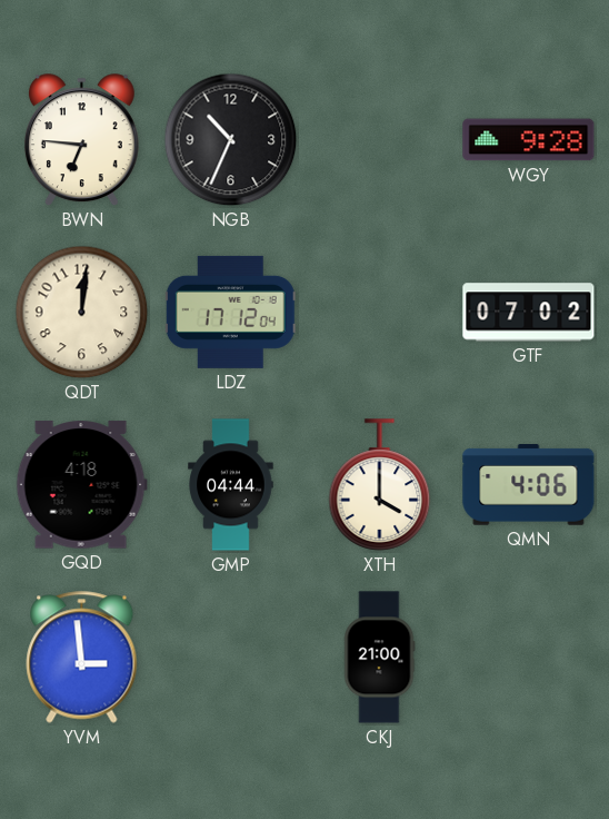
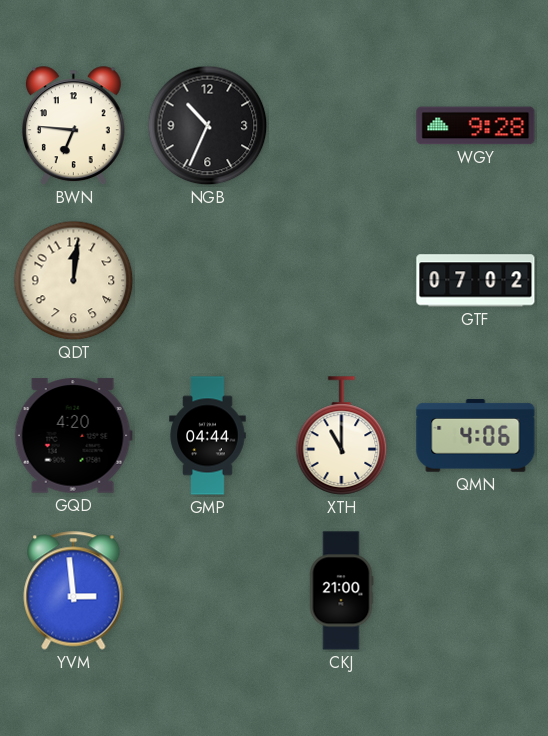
LDZ: 17:12 -> none (230, 312)
GQD: 4:18 -> 4:20 (73, 436)
XTH: 4:00 -> 11:00 (342, 436)
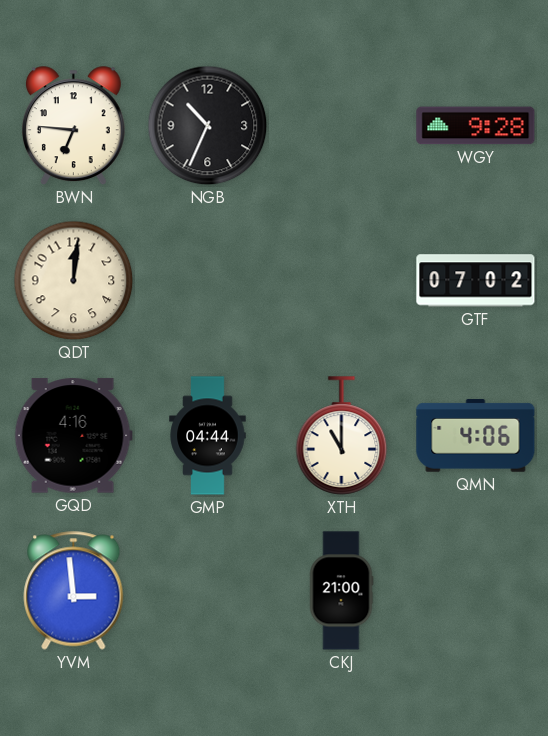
GQD: 4:20 -> 4:16 (73, 436)
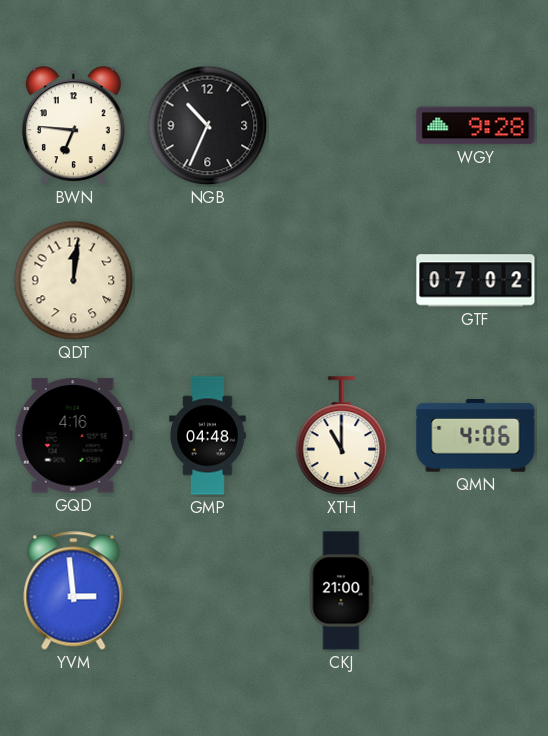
GMP: 04:44 -> 04:48 (208, 436)
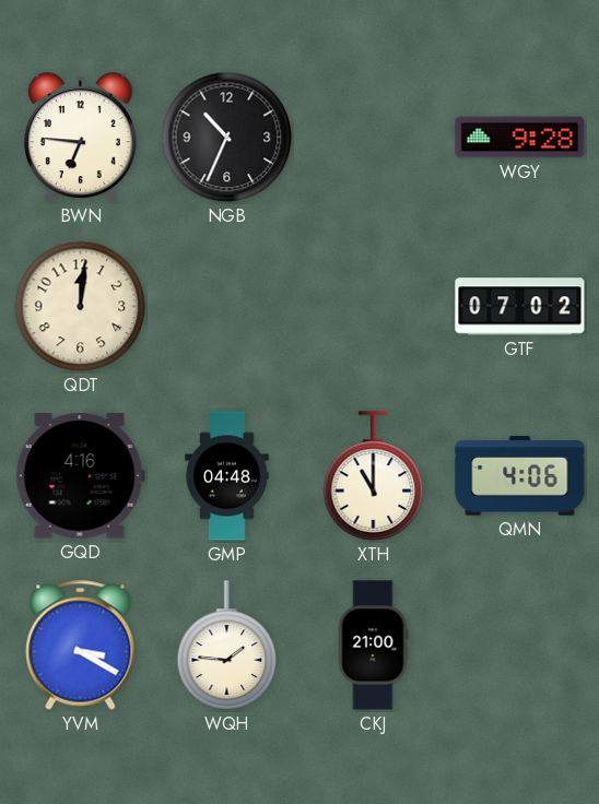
YVM: 2:59 -> 3:20 (81, 646)
WQH: none -> 1:46 (227, 646)
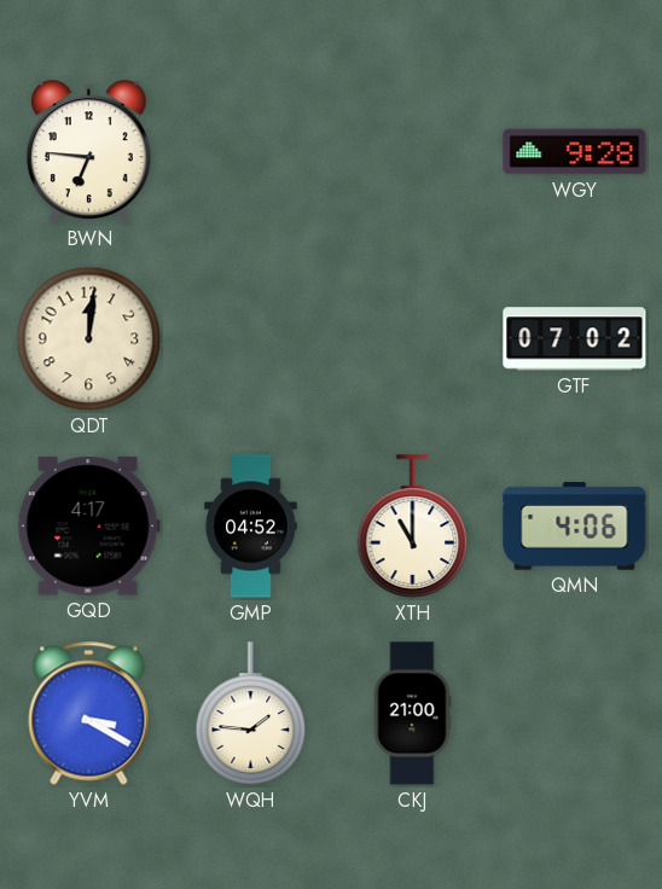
NGB: 10:34 -> none (227, 138)
GQD: 4:16 -> 4:17 (88, 527)
GMP: 04:48 -> 04:52 (251, 527)
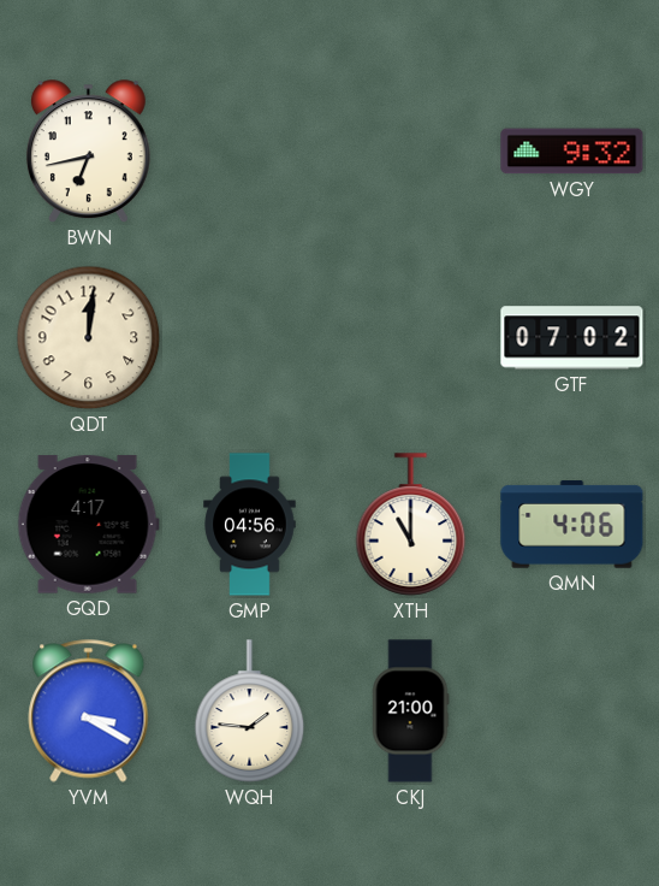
BWN: 6:46 -> 6:43 (88, 152)
WGY: 9:28 -> 9:32 (572, 152)
GMP: 04:52 -> 04:56 (250, 525)
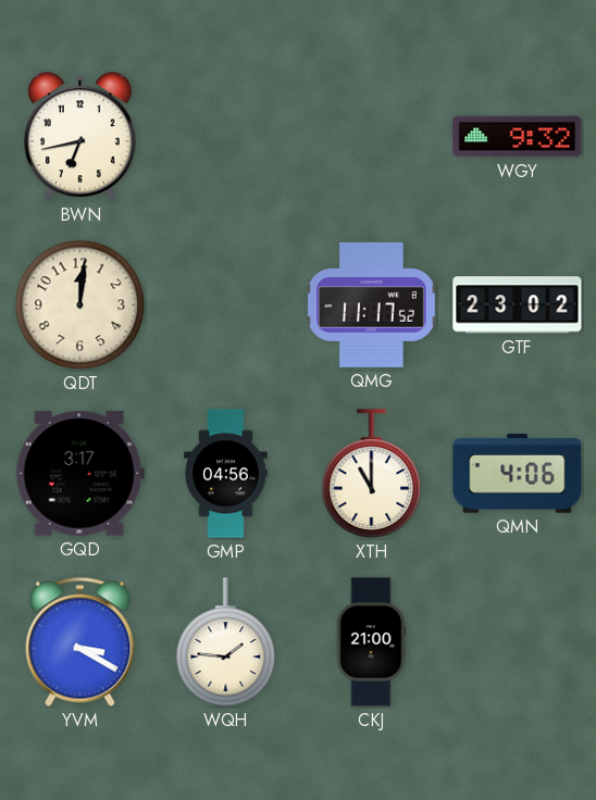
QMG: none -> 11:17 (372, 304)
GTF: 07:02 -> 23:02 (518, 305)
GQD: 4:17 -> 3:17 (79, 474)
